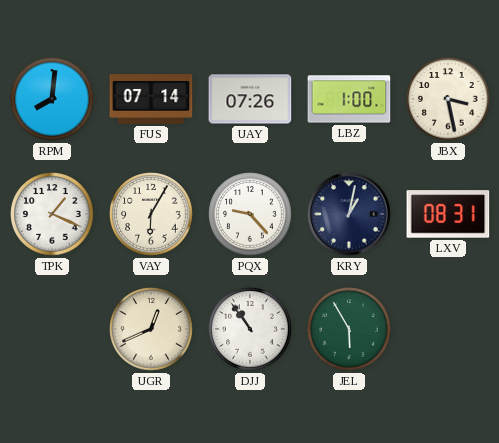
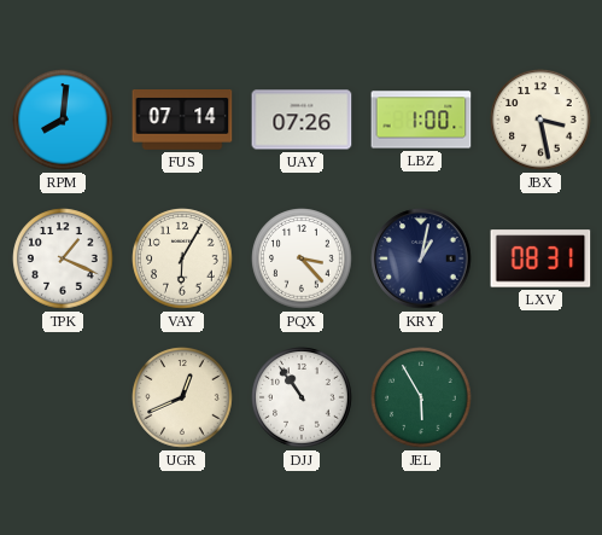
PQX: 9:23 -> 3:23 (302, 258)
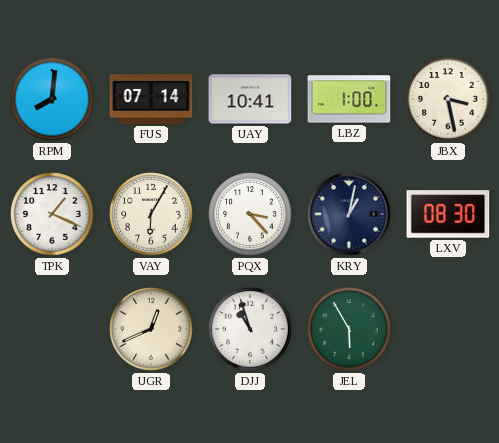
UAY: 07:26 -> 10:41 (250, 99)
LXV: 08:31 -> 08:30 (448, 214)
DJJ: 10:54 -> 10:57 (250, 329)
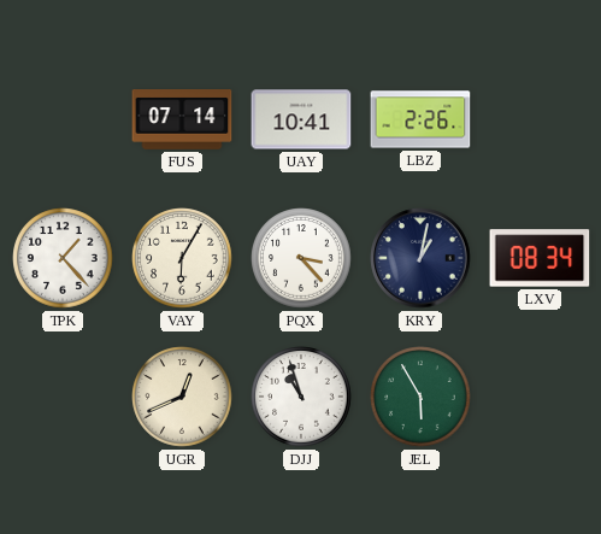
RPM: 8:01 -> none (52, 99)
LBZ: 1:00 -> 2:26 (420, 119)
JBX: 3:28 -> none (448, 99)
TPK: 1:19 -> 1:23 (63, 258)
LXV: 08:30 -> 08:34 (540, 258)
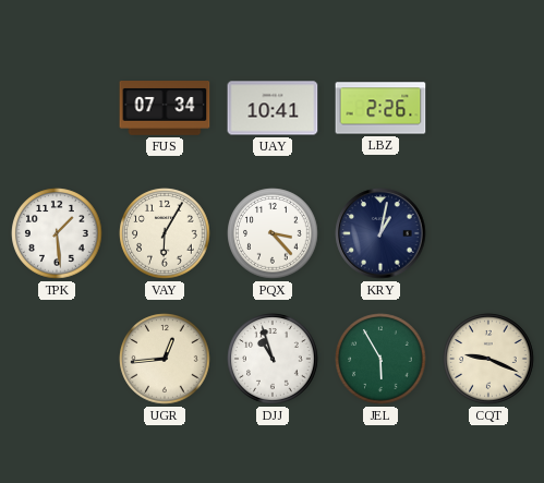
FUS: 07:14 -> 07:34 (165, 109)
TPK: 1:23 -> 1:29 (57, 233)
LXV: 08:34 -> none (540, 258)
UGR: 12:41 -> 12:44 (165, 359)
CQT: none -> 9:19 (488, 359)
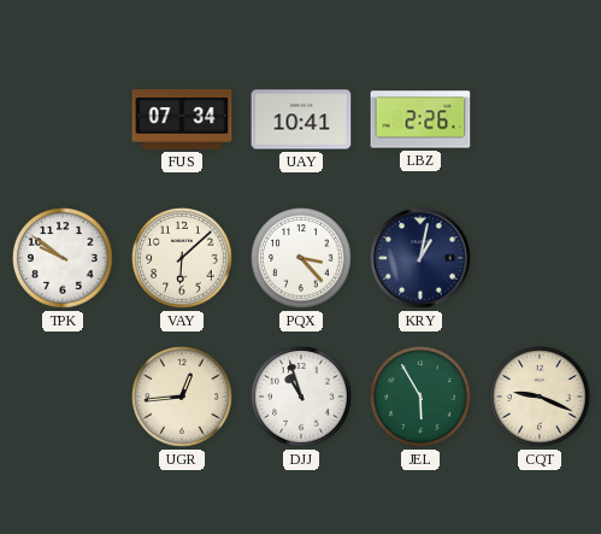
TPK: 1:29 -> 9:51 (63, 258)
VAY: 6:05 -> 6:08 (182, 258)
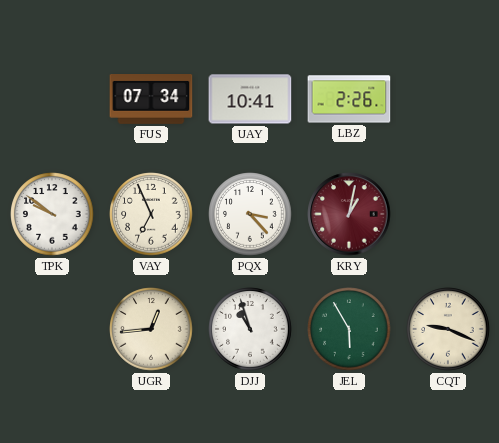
VAY: 6:08 -> 6:56 (151, 214)
KRY dial: navy -> burgundy (349, 214)
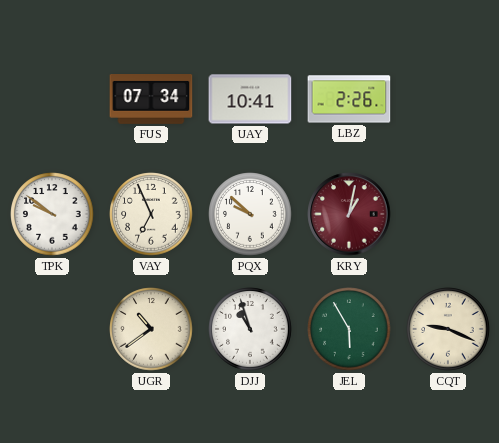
PQX: 3:23 -> 9:52 (250, 214)
UGR: 12:44 -> 10:39 (151, 329)
